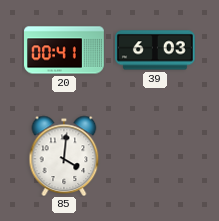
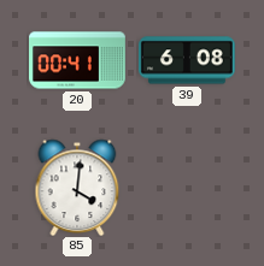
39: 6:03 -> 6:08 (187, 60)
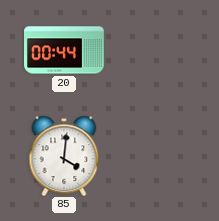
20: 00:41 -> 00:44 (65, 50)
39: 6:08 -> none (187, 60)
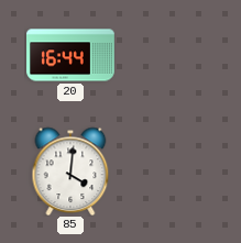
20: 00:44 -> 16:44 (72, 55)
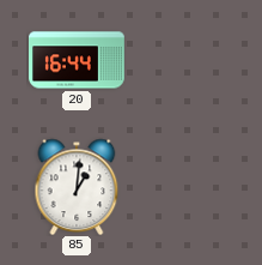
85: 4:01 -> 1:01 (77, 187)
